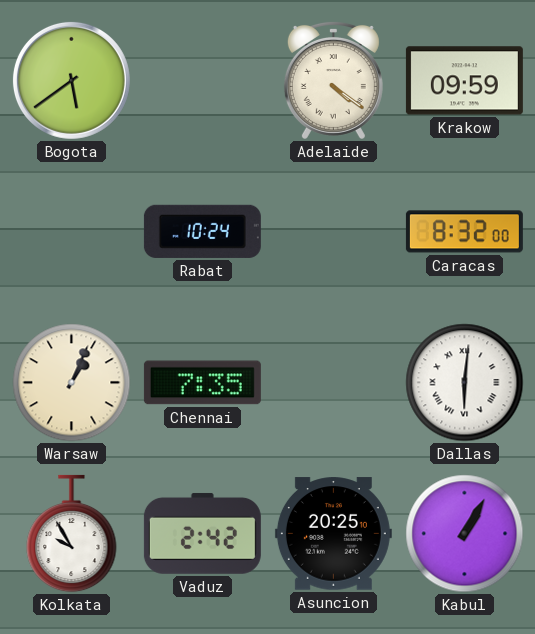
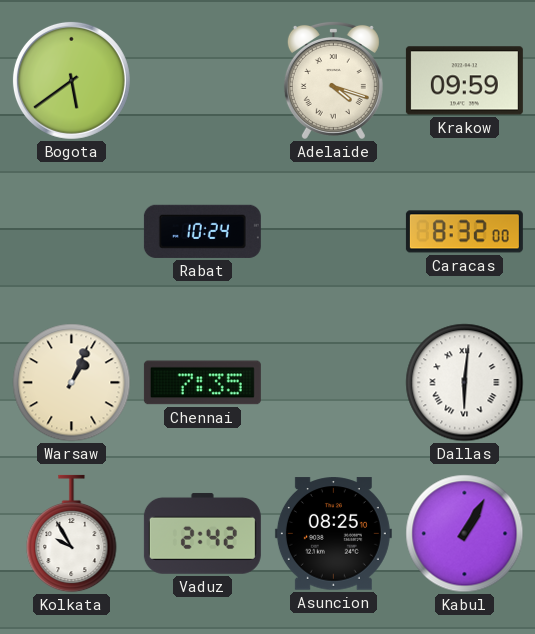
Adelaide: 4:21 -> 4:18 (333, 80)
Asuncion: 20:25 -> 08:25 (333, 534)
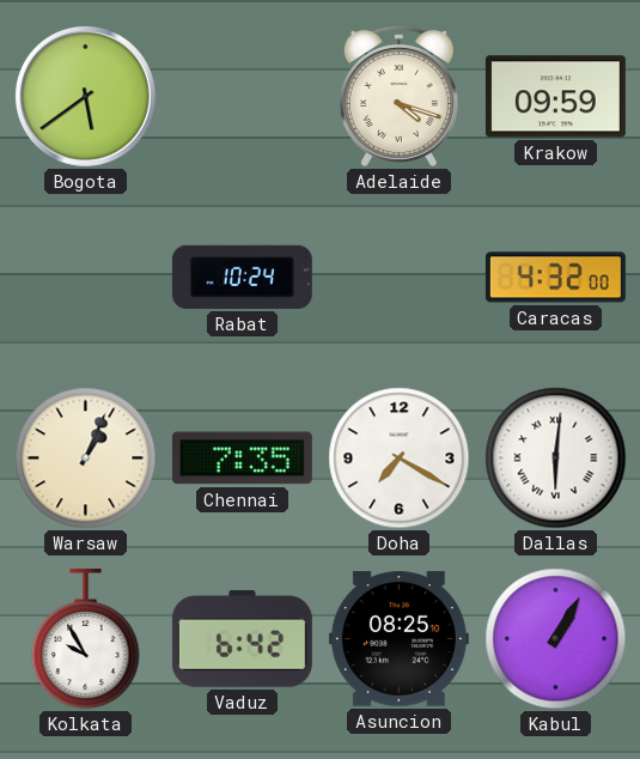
Caracas: 8:32 -> 4:32 (555, 278)
Doha: none -> 7:20 (400, 459)
Vaduz: 2:42 -> 6:42 (242, 638)
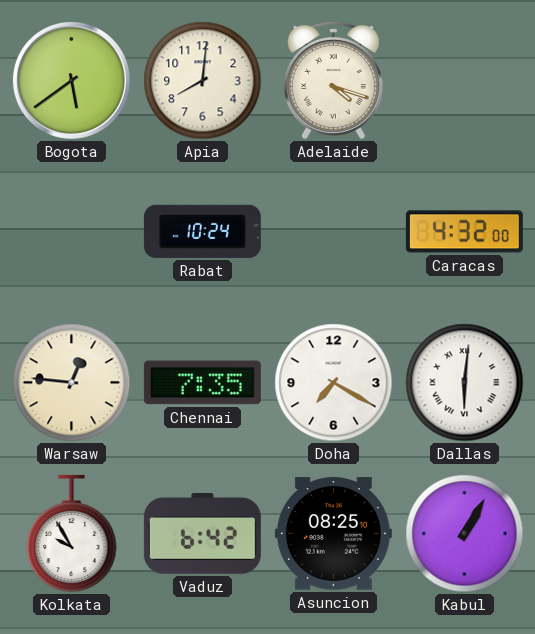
Apia: none -> 8:01 (203, 81)
Krakow: 09:59 -> none (555, 97)
Warsaw: 1:04 -> 12:46 (72, 383)
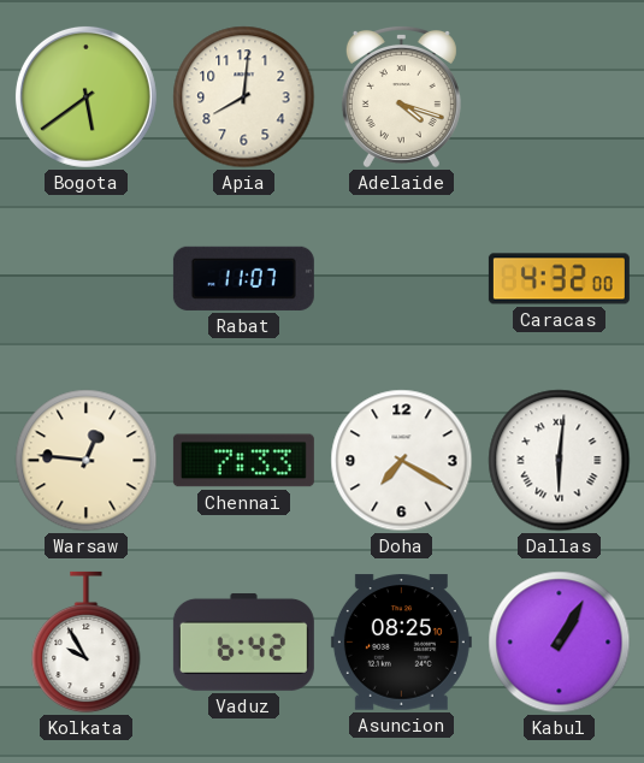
Rabat: 10:24 -> 11:07 (243, 278)
Chennai: 7:35 -> 7:33 (243, 461)
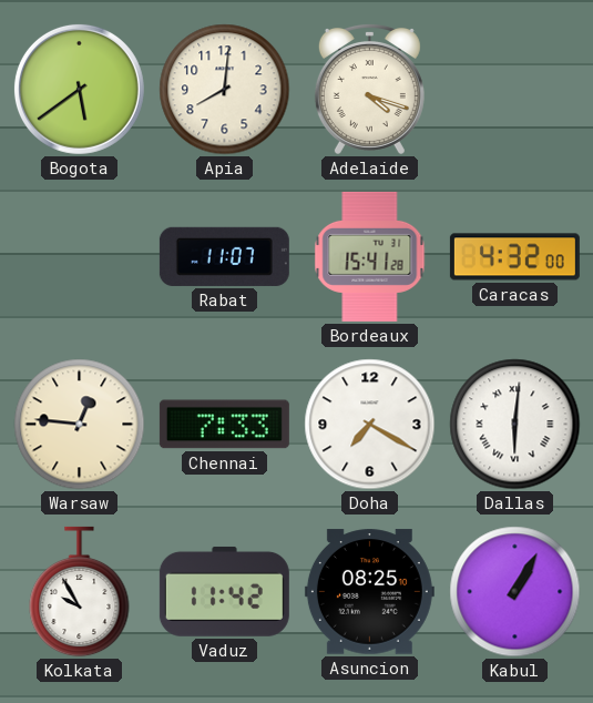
Bordeaux: none -> 15:41 (370, 256)
Vaduz: 6:42 -> 11:42 (224, 591)
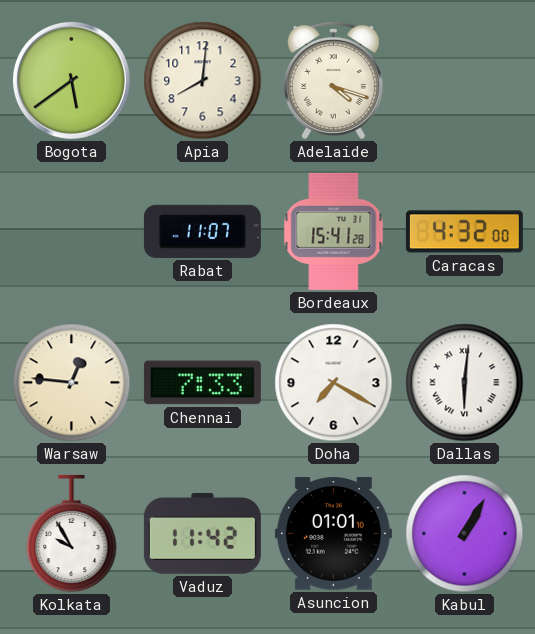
Asuncion: 08:25 -> 01:01 (333, 534)
